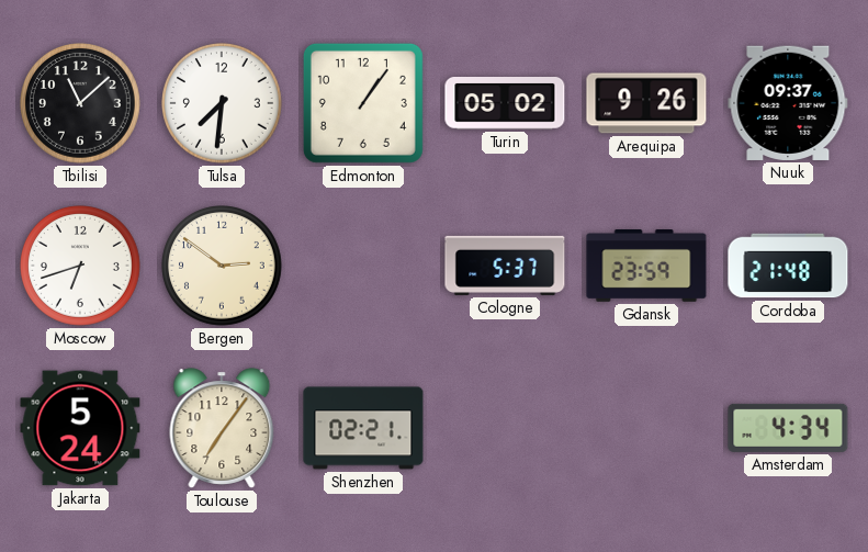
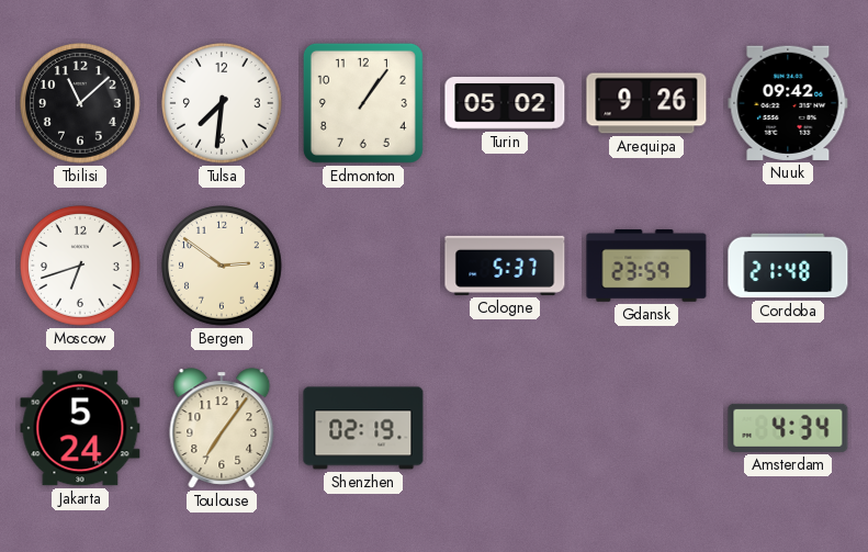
Nuuk: 09:37 -> 09:42 (788, 103)
Shenzhen: 02:21 -> 02:19 (363, 428)
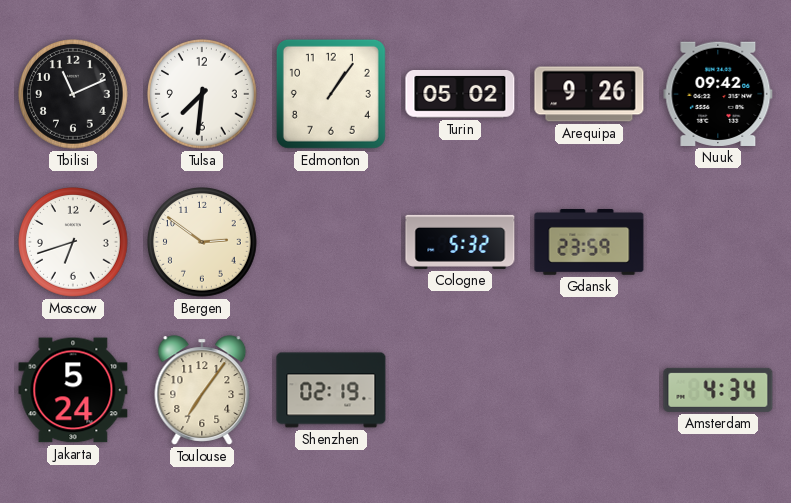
Tbilisi: 11:08 -> 11:11 (74, 95)
Cologne: 5:37 -> 5:32 (460, 242)
Cordoba: 21:48 -> none (788, 266)
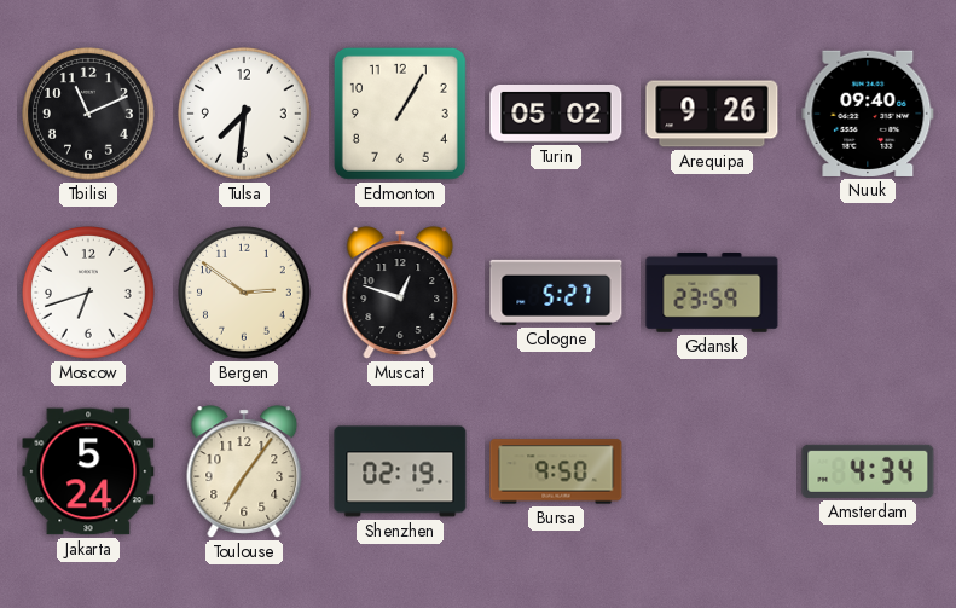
Edmonton: 1:06 -> 1:05 (400, 114)
Nuuk: 09:42 -> 09:40 (868, 114)
Muscat: none -> 12:48 (400, 293)
Cologne: 5:32 -> 5:27 (556, 293)
Bursa: none -> 9:50 (556, 471)
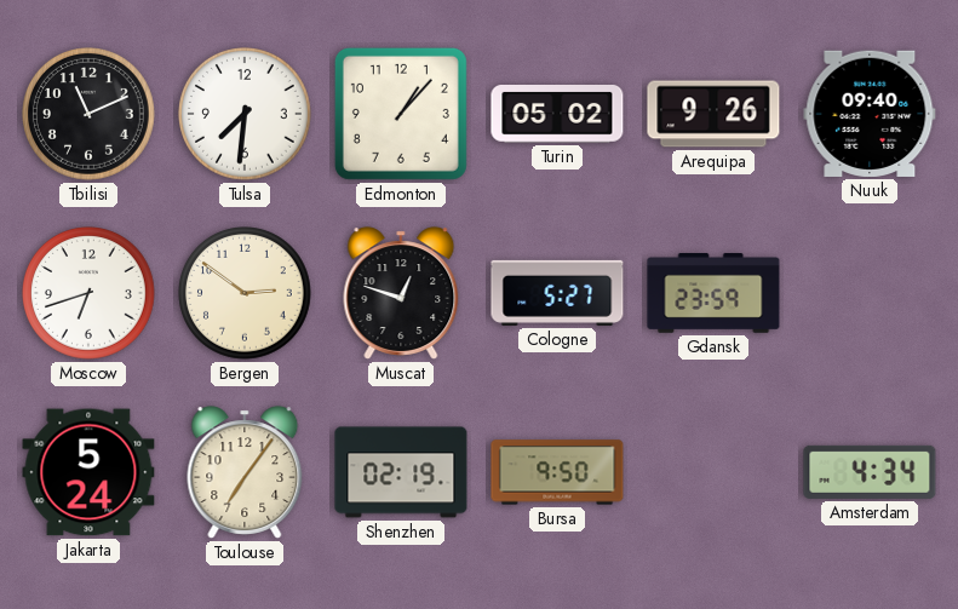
Edmonton: 1:05 -> 1:07 (401, 114)
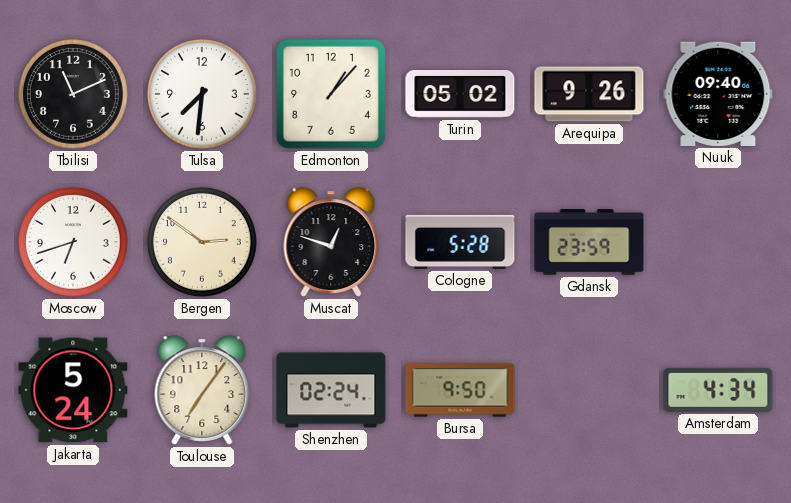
Cologne: 5:27 -> 5:28 (460, 242)
Shenzhen: 02:19 -> 02:24 (331, 390)
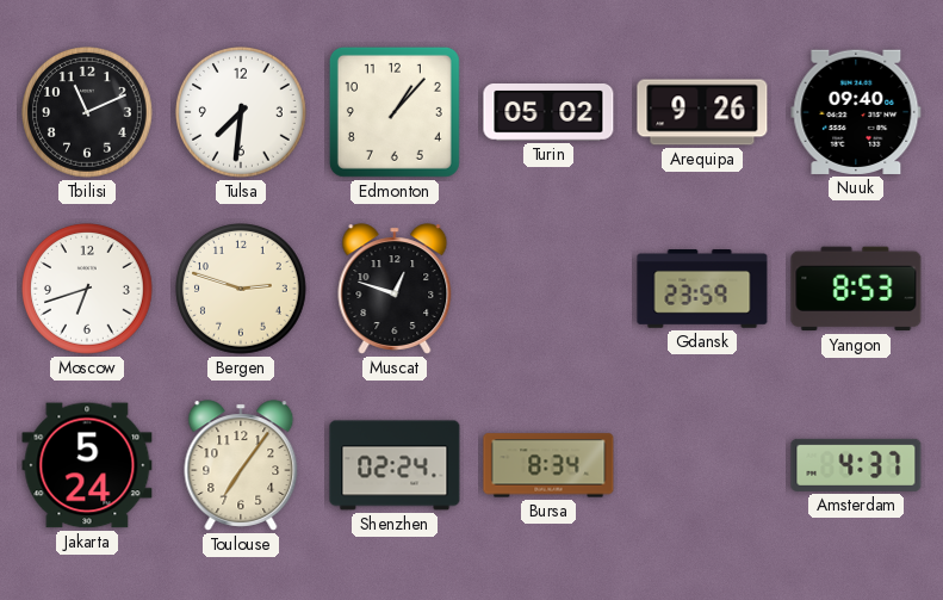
Bergen: 2:51 -> 2:48 (242, 290)
Cologne: 5:28 -> none (460, 242)
Yangon: none -> 8:53 (856, 289)
Bursa: 9:50 -> 8:34 (548, 465)
Amsterdam: 4:34 -> 4:37 (856, 465)
